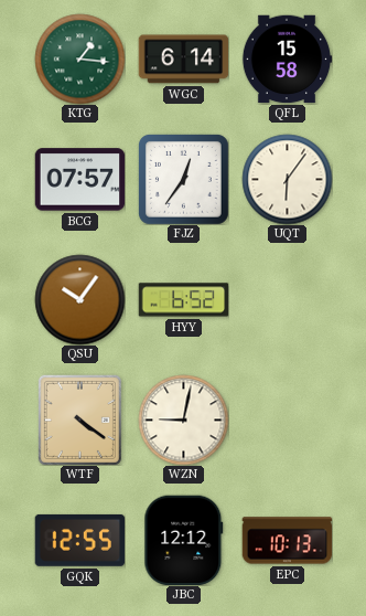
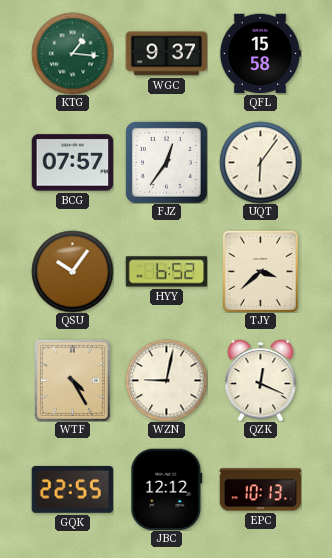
WGC: 6:14 -> 9:37 (166, 54)
TJY: none -> 3:38 (260, 271)
WTF: 4:21 -> 4:25 (72, 380)
QZK: none -> 12:19 (261, 381)
GQK: 12:55 -> 22:55 (72, 489)
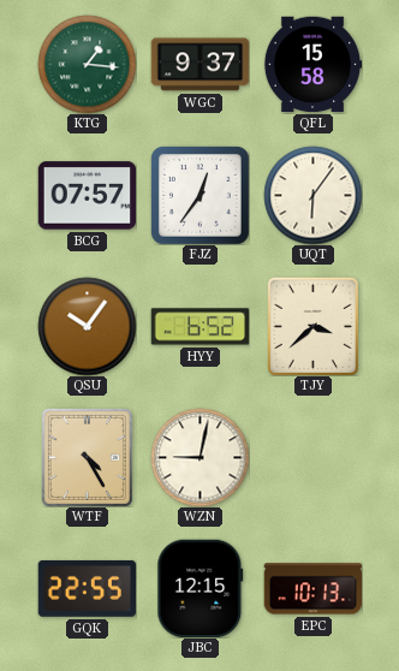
QZK: 12:19 -> none (261, 381)
JBC: 12:12 -> 12:15 (201, 588)
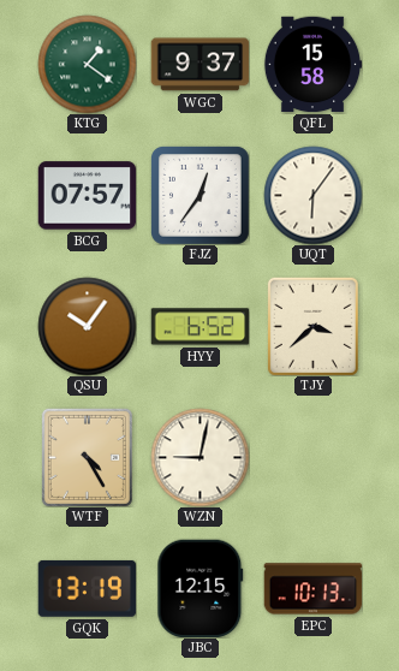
KTG: 1:16 -> 1:21 (87, 64)
GQK: 22:55 -> 13:19 (87, 588)
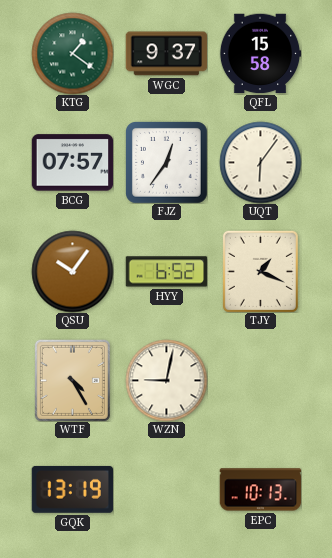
TJY: 3:38 -> 1:19 (260, 271)
JBC: 12:15 -> none (201, 588)
